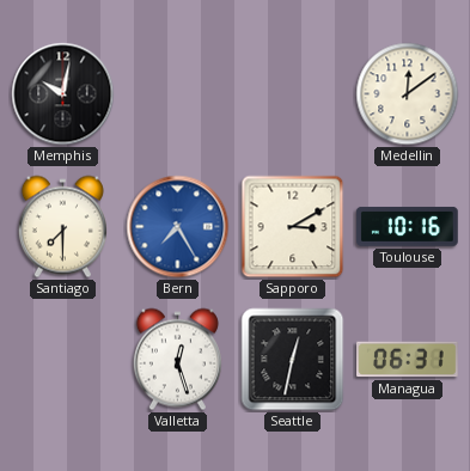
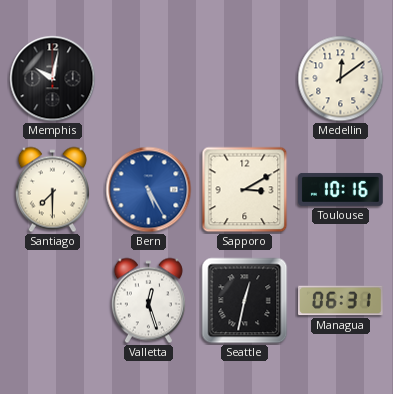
Bern: 7:25 -> 5:25 (149, 190)
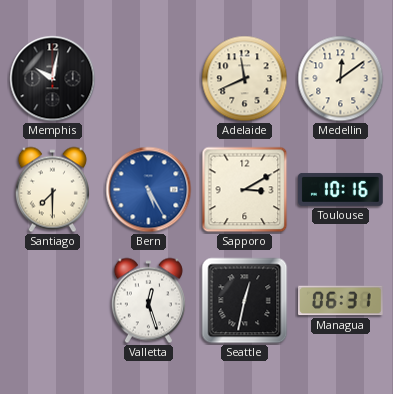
Adelaide: none -> 11:41 (245, 79)
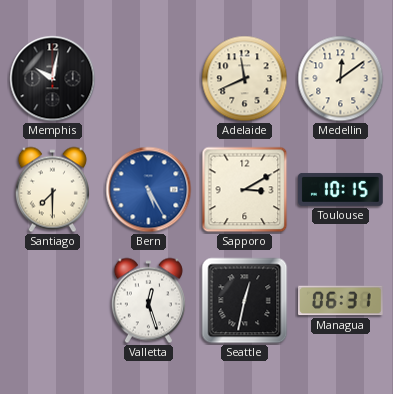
Toulouse: 10:16 -> 10:15 (341, 189)
